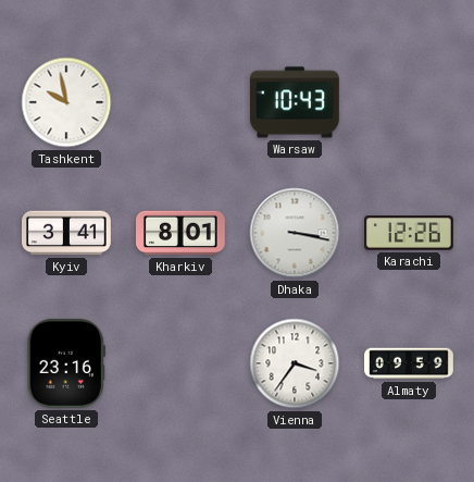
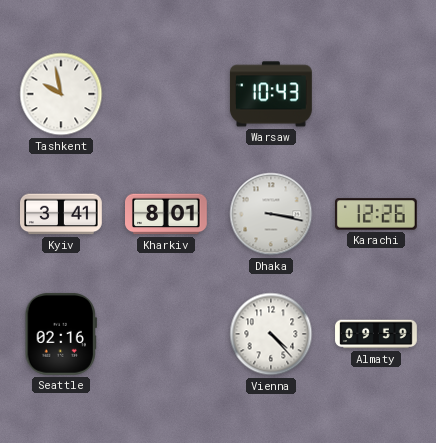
Seattle: 23:16 -> 02:16 (61, 334)
Vienna: 3:36 -> 4:23 (271, 334)
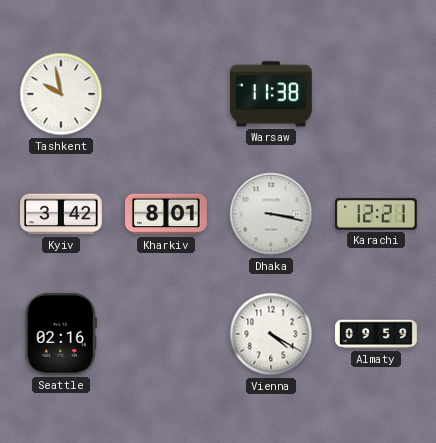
Warsaw: 10:43 -> 11:38 (271, 94)
Kyiv: 3:41 -> 3:42 (62, 214)
Karachi: 12:26 -> 12:21 (377, 214)
Vienna: 4:23 -> 4:20 (271, 334)
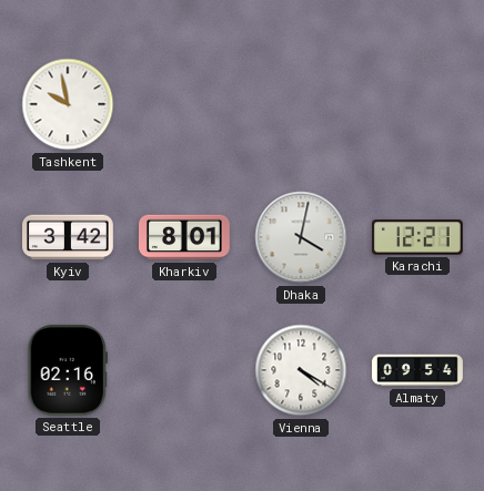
Warsaw: 11:38 -> none (271, 94)
Dhaka: 3:17 -> 4:02 (301, 237)
Almaty: 09:59 -> 09:54 (417, 370)
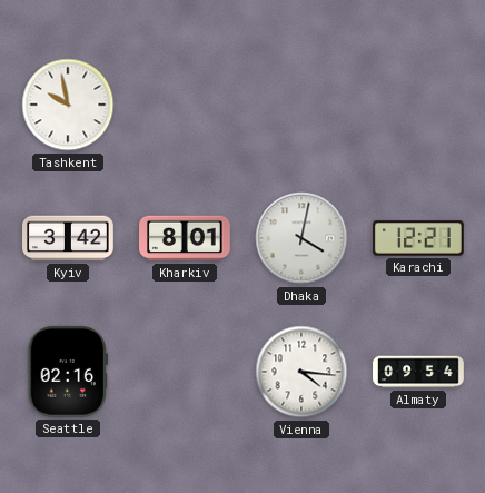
Vienna: 4:20 -> 4:16 (301, 372)
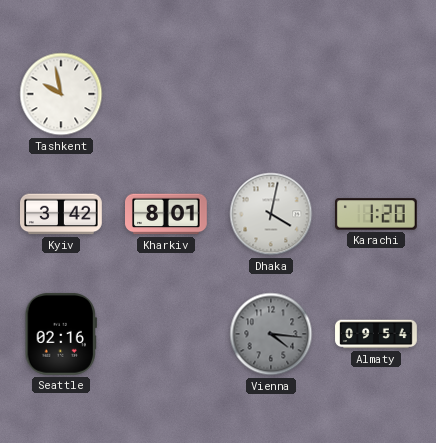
Karachi: 12:21 -> 1:20 (377, 214)
Vienna dial: white -> grey (271, 334)
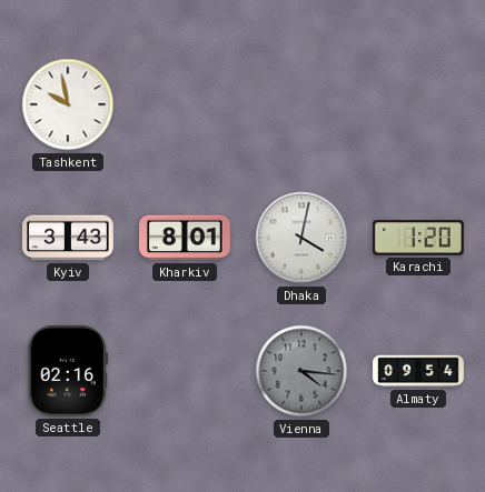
Kyiv: 3:42 -> 3:43 (69, 238)
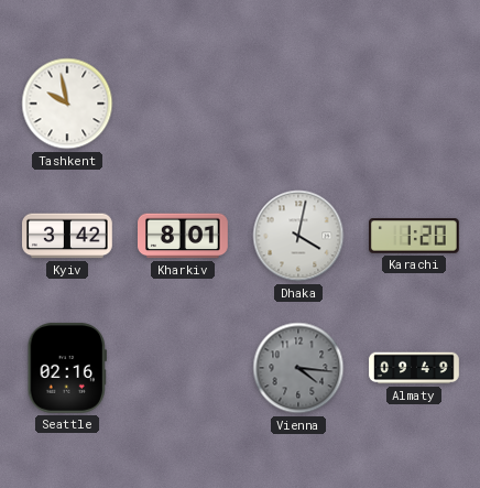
Kyiv: 3:43 -> 3:42 (68, 236)
Almaty: 09:54 -> 09:49 (414, 368)
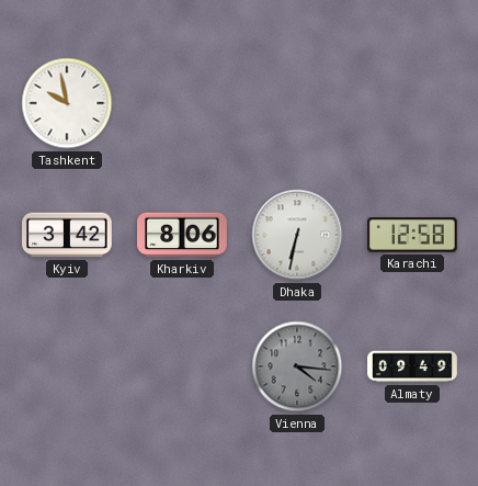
Kharkiv: 8:01 -> 8:06 (183, 235)
Dhaka: 4:02 -> 6:32 (297, 235)
Karachi: 1:20 -> 12:58 (413, 235)
Seattle: 02:16 -> none (67, 368)
